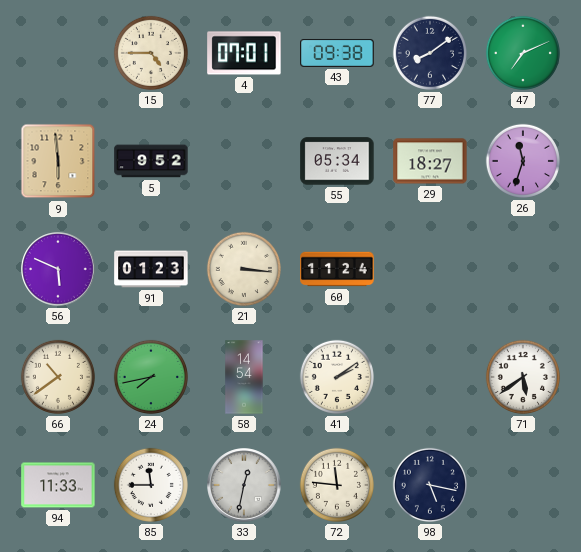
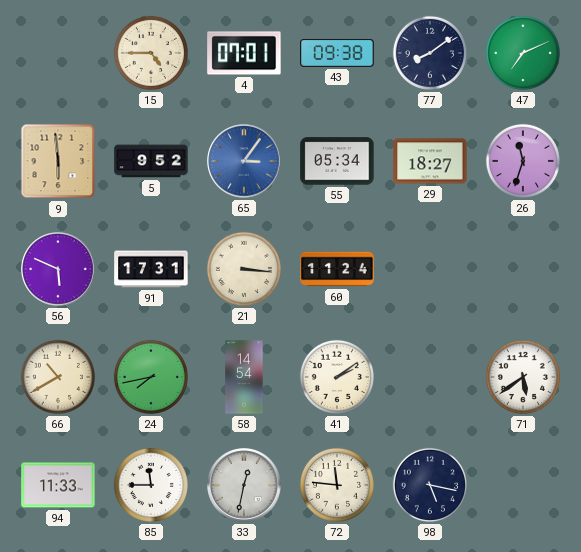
65: none -> 3:06 (244, 161)
91: 01:23 -> 17:31 (151, 269)
66: 10:39 -> 10:40 (58, 377)
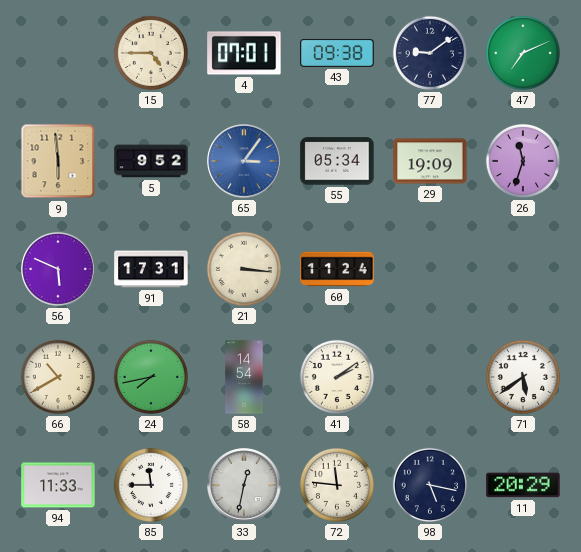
77: 8:09 -> 9:09 (430, 53)
29: 18:27 -> 19:09 (430, 161)
11: none -> 20:29 (523, 485)
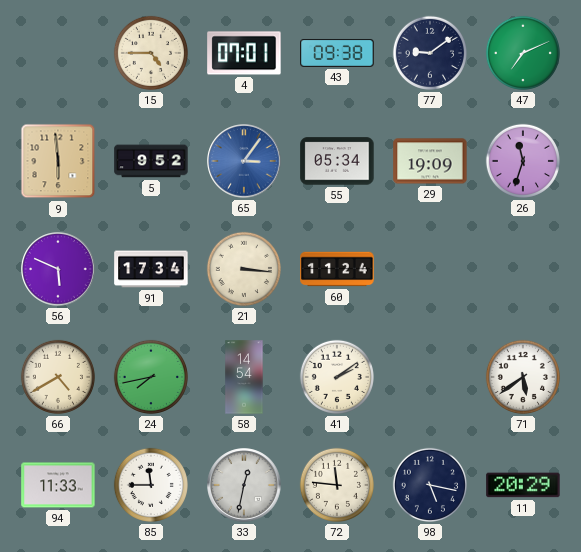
91: 17:31 -> 17:34 (151, 269)
66: 10:40 -> 4:40 (58, 377)
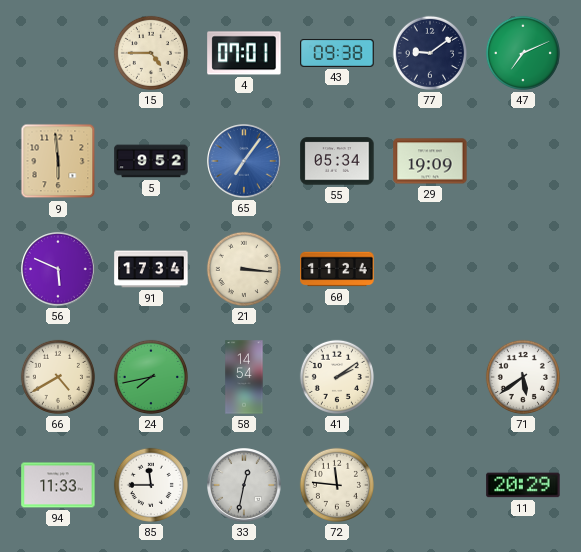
65: 3:06 -> 7:06 (244, 161)
26: 11:33 -> none (523, 161)
98: 5:17 -> none (430, 485)
